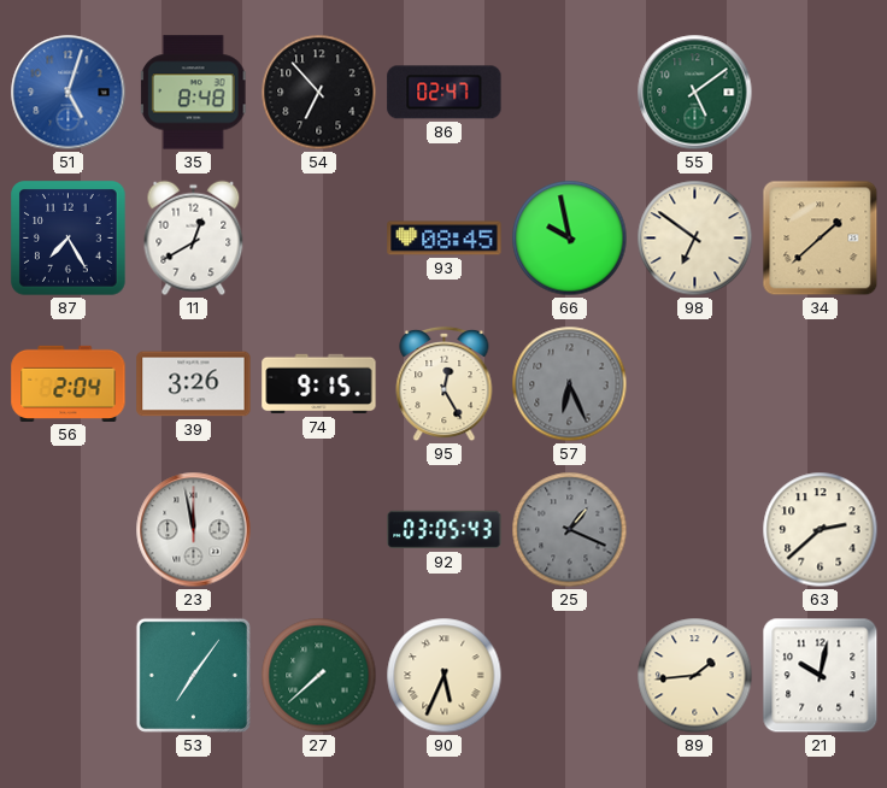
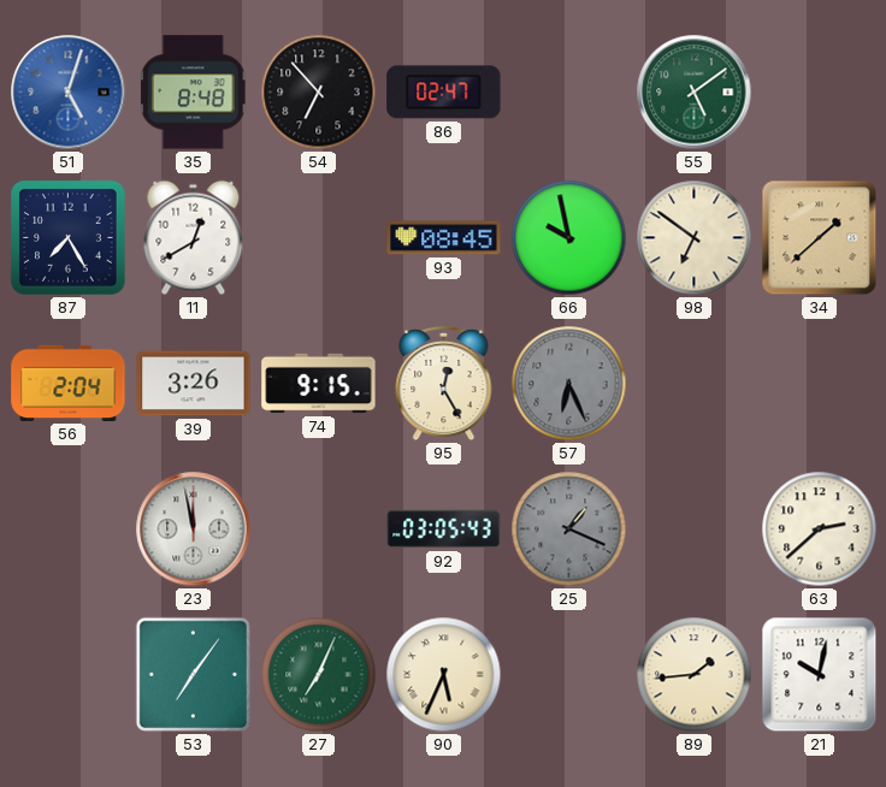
27: 7:38 -> 7:04 (319, 675)
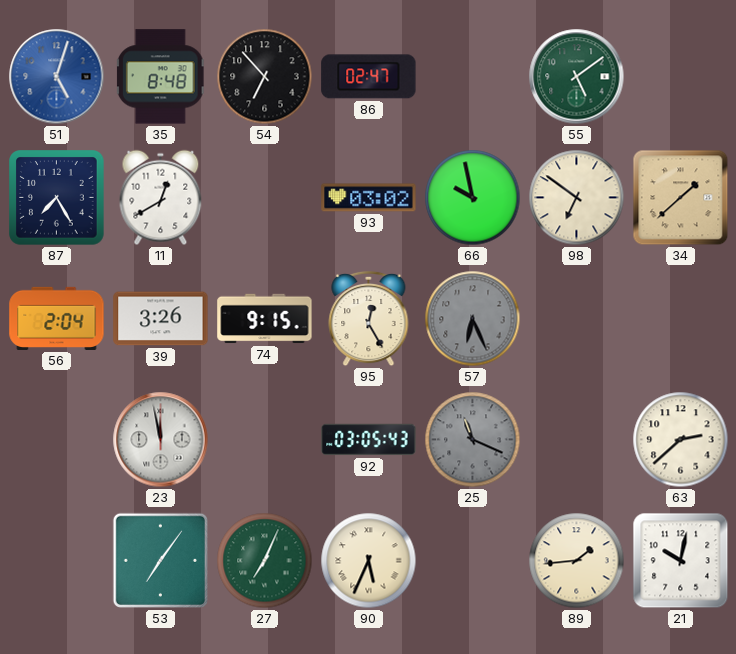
93: 08:45 -> 03:02 (369, 198)
25: 1:19 -> 11:19 (473, 440)
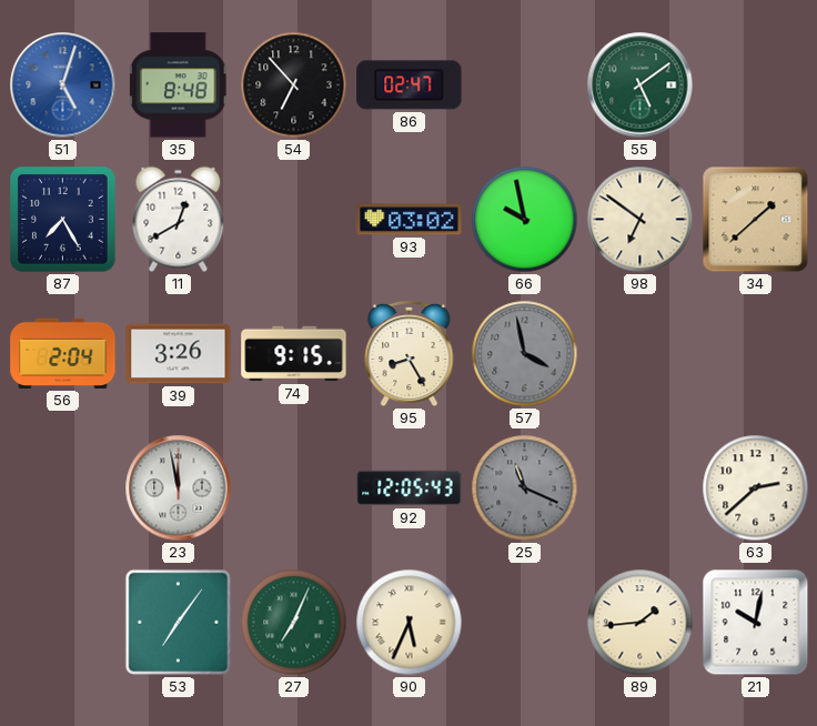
95: 12:25 -> 8:25 (410, 354)
57: 6:26 -> 3:58 (525, 354)
92: 03:05 -> 12:05 (410, 488)
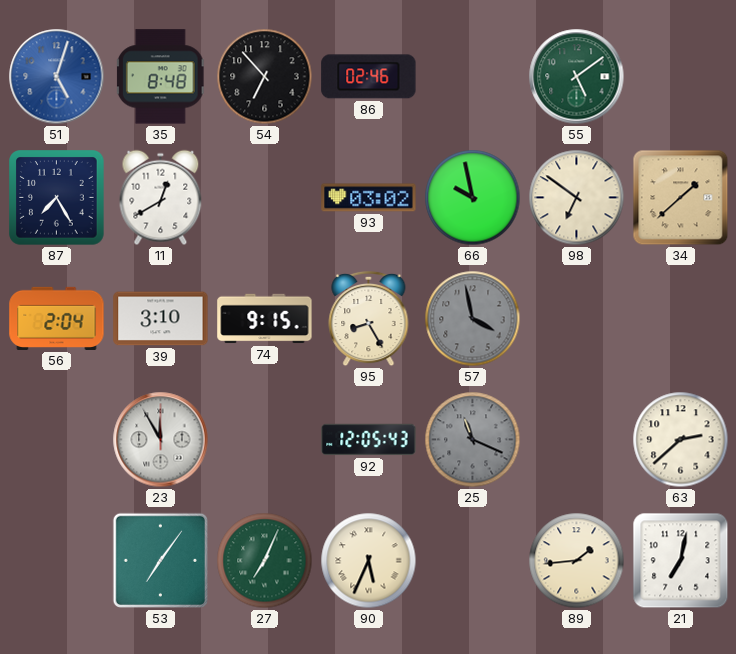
86: 02:47 -> 02:46 (369, 77)
39: 3:26 -> 3:10 (161, 319)
23: 11:58 -> 11:55 (161, 440)
21: 10:02 -> 7:02 (681, 561)
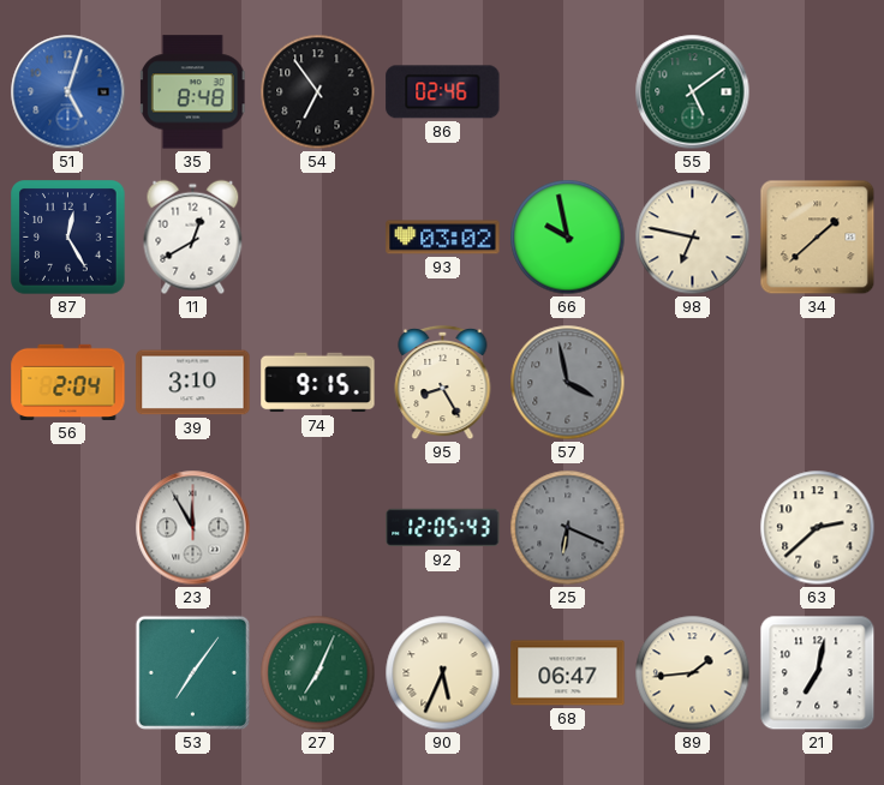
54: 6:53 -> 6:54 (318, 92)
87: 7:25 -> 12:25 (68, 238)
98: 6:51 -> 6:47 (693, 238)
25: 11:19 -> 6:19 (568, 528)
68: none -> 06:47 (568, 673)
